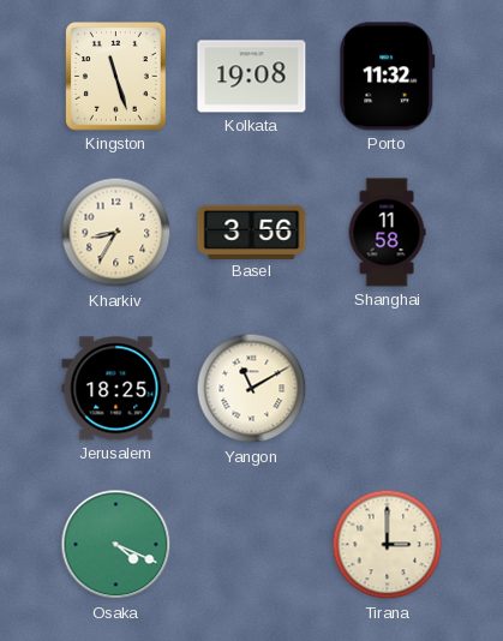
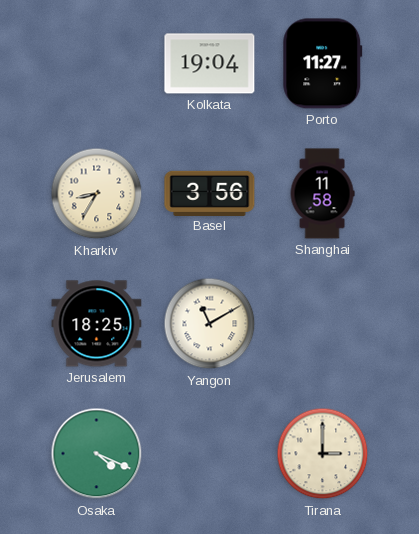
Kingston: 11:27 -> none (116, 77)
Kolkata: 19:08 -> 19:04 (210, 64)
Porto: 11:32 -> 11:27 (323, 64)
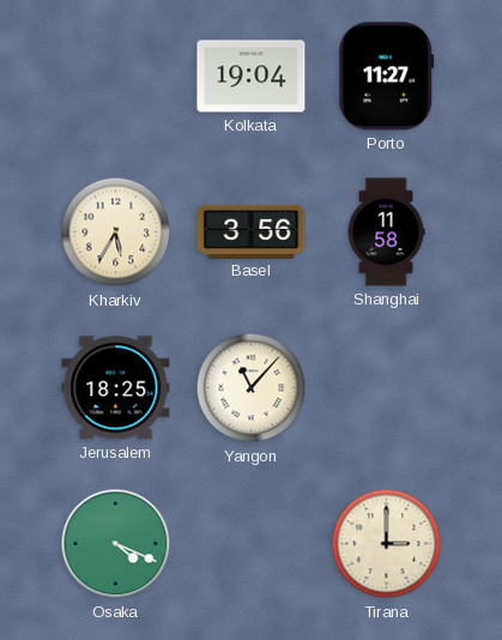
Kharkiv: 8:35 -> 5:35 (116, 233)
Yangon: 11:10 -> 11:07 (252, 388)
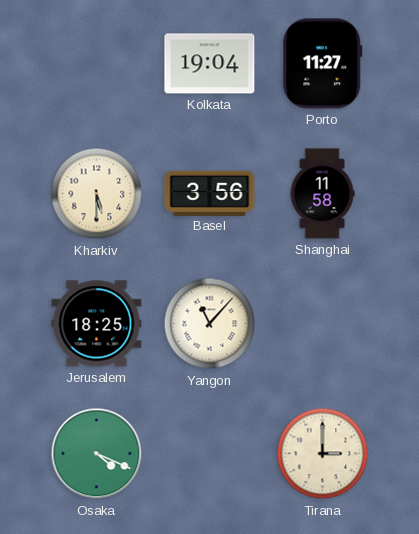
Kharkiv: 5:35 -> 5:30 (97, 194)
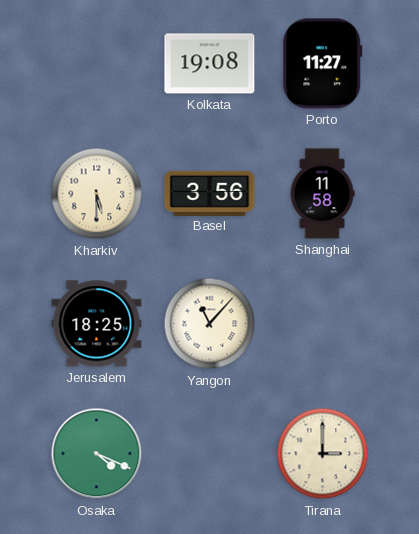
Kolkata: 19:04 -> 19:08 (210, 64)
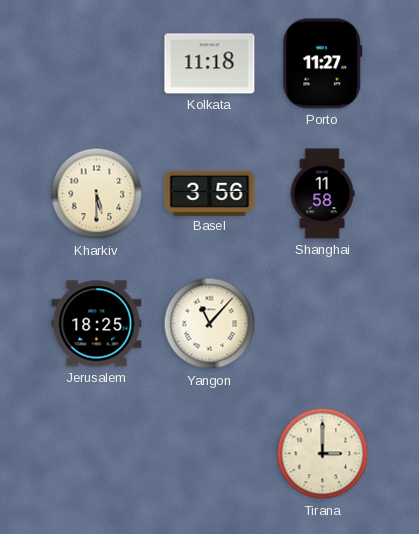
Kolkata: 19:08 -> 11:18 (210, 64)
Osaka: 4:19 -> none (97, 454)
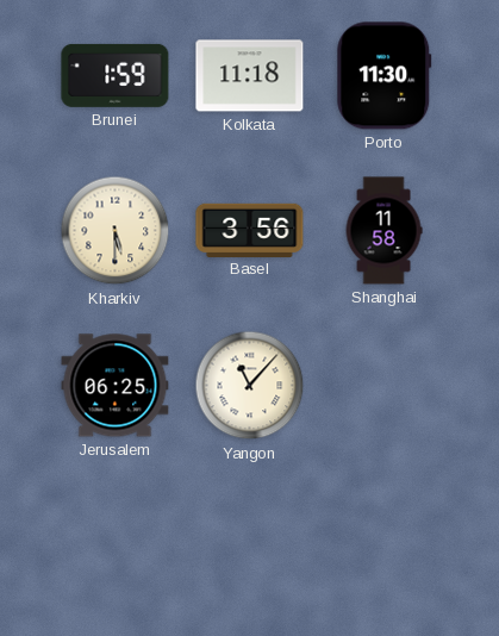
Brunei: none -> 1:59 (116, 75)
Porto: 11:27 -> 11:30 (385, 76)
Jerusalem: 18:25 -> 06:25 (116, 386)
Tirana: 3:00 -> none (323, 454)
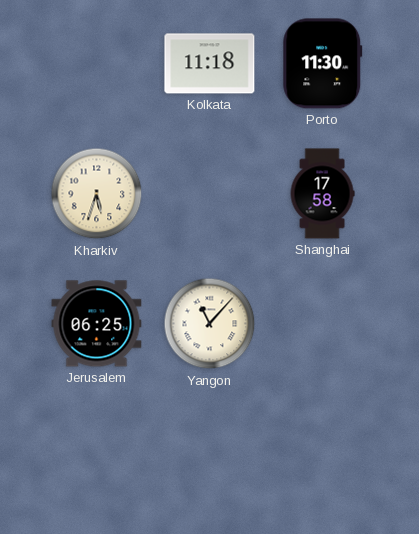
Brunei: 1:59 -> none (116, 75)
Kharkiv: 5:30 -> 5:33 (97, 194)
Basel: 3:56 -> none (250, 230)
Shanghai: 11:58 -> 17:58 (322, 194)
